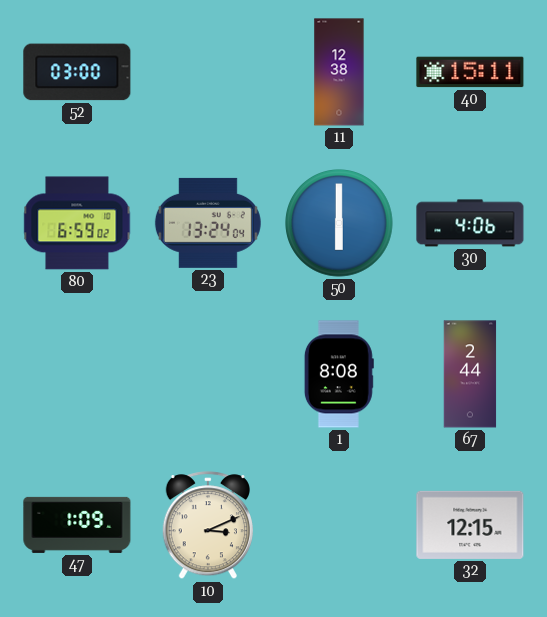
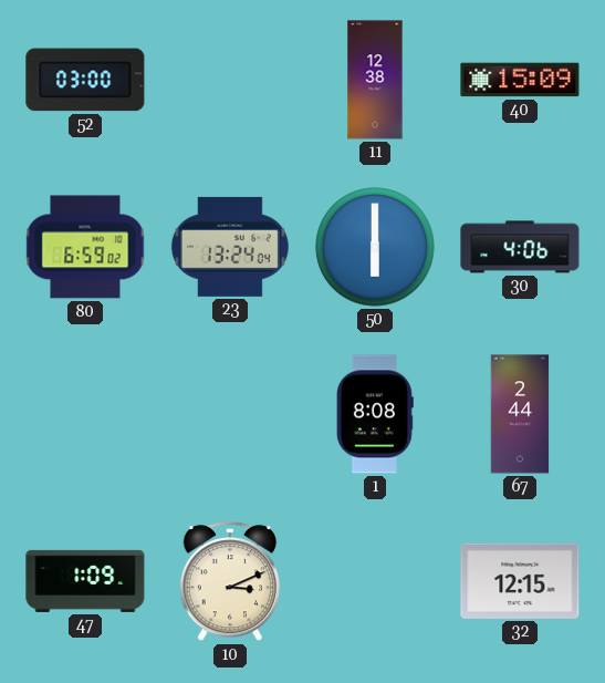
40: 15:11 -> 15:09 (520, 80)
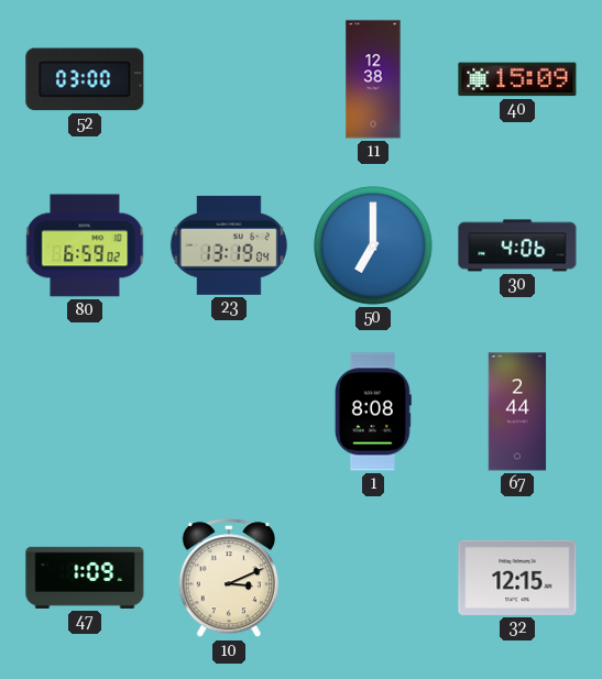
23: 13:24 -> 13:19 (229, 245)
50: 6:00 -> 7:00 (373, 245)
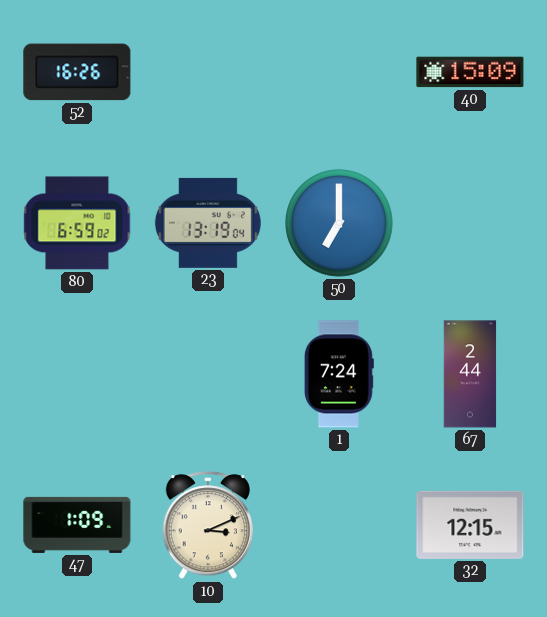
52: 03:00 -> 16:26 (77, 72)
11: 12:38 -> none (373, 79)
30: 4:06 -> none (517, 245)
1: 8:08 -> 7:24 (339, 374)
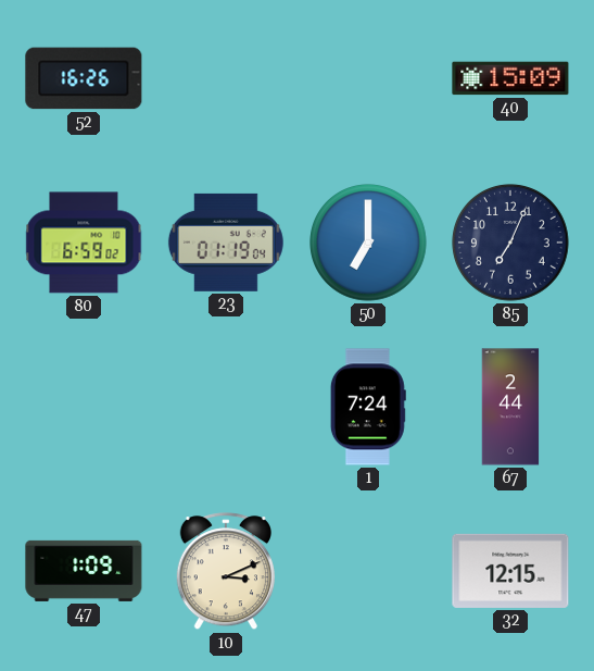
23: 13:19 -> 01:19 (226, 243)
85: none -> 7:04 (510, 243)
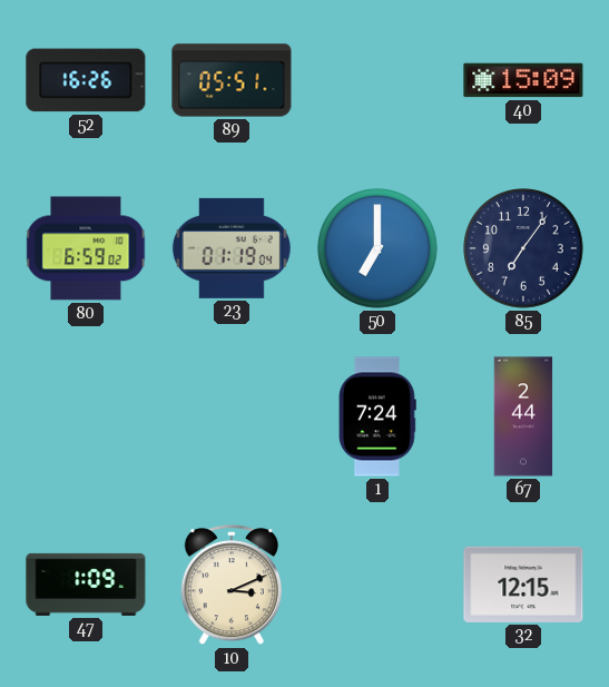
89: none -> 05:51 (232, 80)
85: 7:04 -> 7:06 (523, 248)
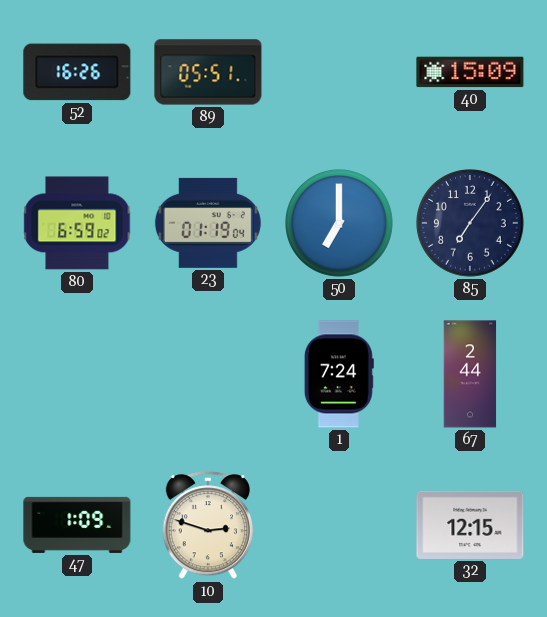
10: 3:11 -> 2:48 (207, 526)
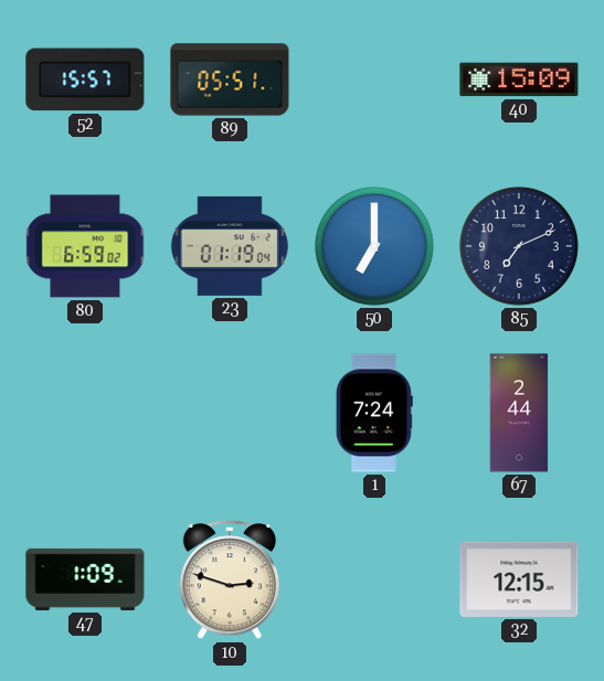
52: 16:26 -> 15:57 (85, 79)
85: 7:06 -> 7:11 (519, 246)
